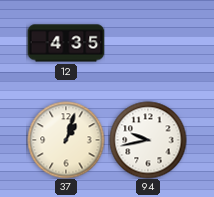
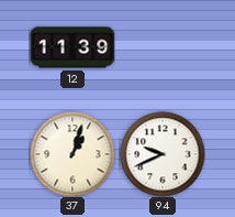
12: 4:35 -> 11:39 (72, 47)
94: 9:43 -> 9:41 (163, 154)
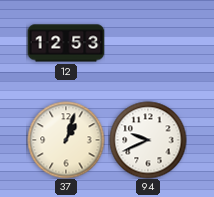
12: 11:39 -> 12:53 (66, 43)
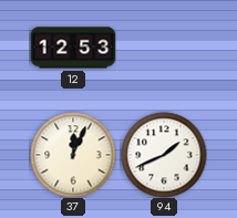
37: 1:03 -> 12:04 (73, 155)
94: 9:41 -> 1:41 (164, 155)
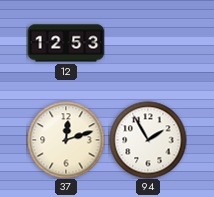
37: 12:04 -> 12:12 (66, 140)
94: 1:41 -> 1:55 (148, 140)
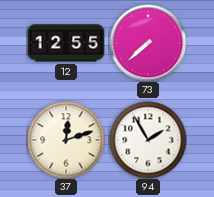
12: 12:53 -> 12:55 (66, 43)
73: none -> 7:38 (148, 43)
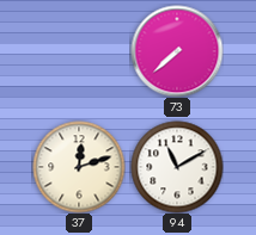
12: 12:55 -> none (66, 43)
94: 1:55 -> 11:10 (177, 167)
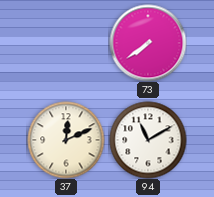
73: 7:38 -> 7:39 (148, 43)
37: 12:12 -> 12:11 (66, 140)
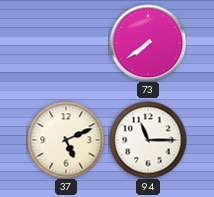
37: 12:11 -> 5:11 (66, 140)
94: 11:10 -> 11:15 (148, 140)
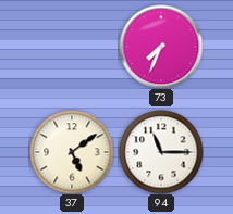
73: 7:39 -> 7:34 (161, 47)
37: 5:11 -> 5:09 (72, 152)
